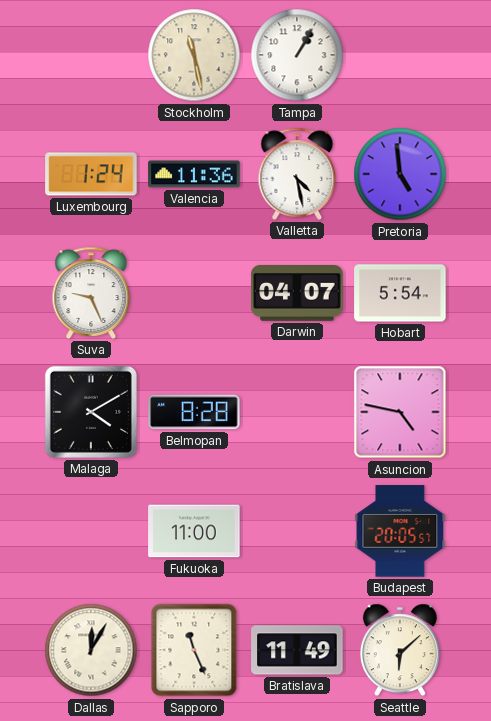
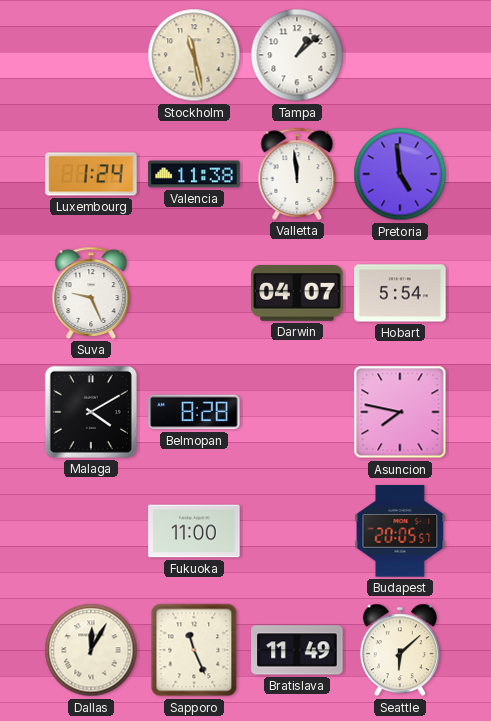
Tampa: 1:05 -> 1:08 (297, 55)
Valencia: 11:36 -> 11:38 (194, 174)
Valletta: 4:28 -> 11:59 (297, 174)
Asuncion: 4:47 -> 7:47 (400, 412)
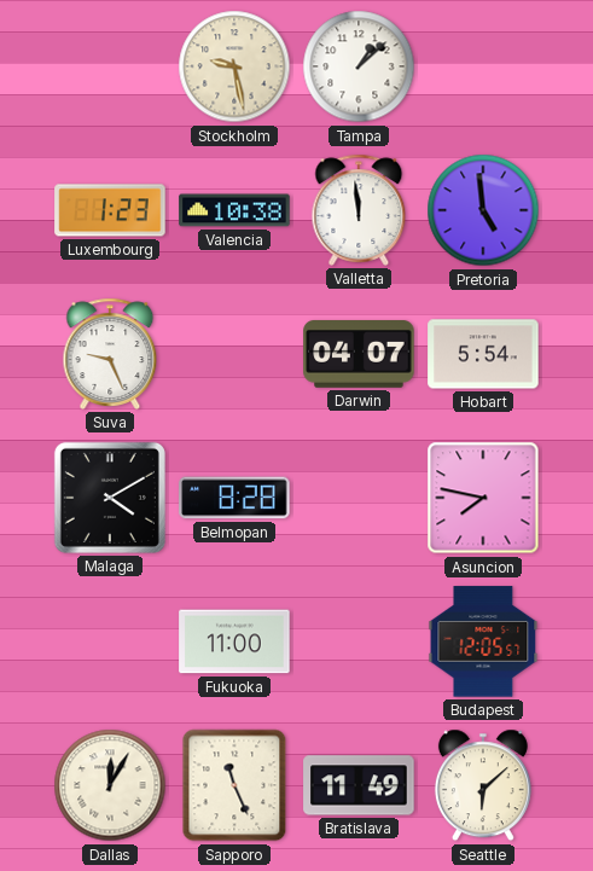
Stockholm: 11:28 -> 9:28 (234, 66)
Luxembourg: 1:24 -> 1:23 (110, 210)
Valencia: 11:38 -> 10:38 (234, 210)
Budapest: 20:05 -> 12:05 (483, 641)
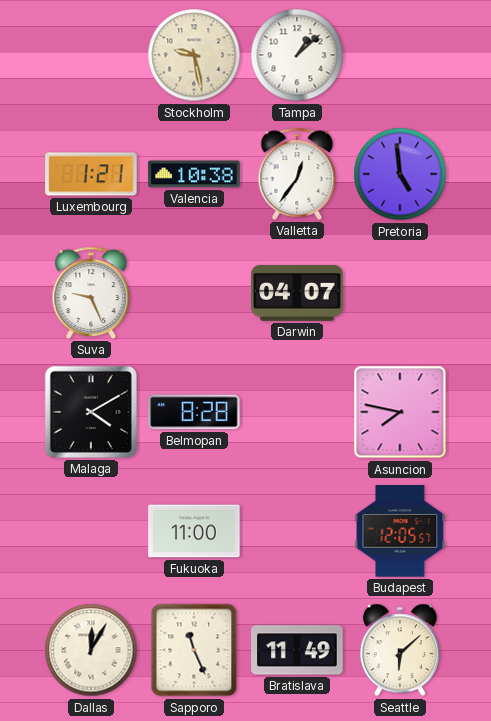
Luxembourg: 1:23 -> 1:21 (91, 174)
Valletta: 11:59 -> 12:36 (297, 174)
Hobart: 5:54 -> none (483, 354)
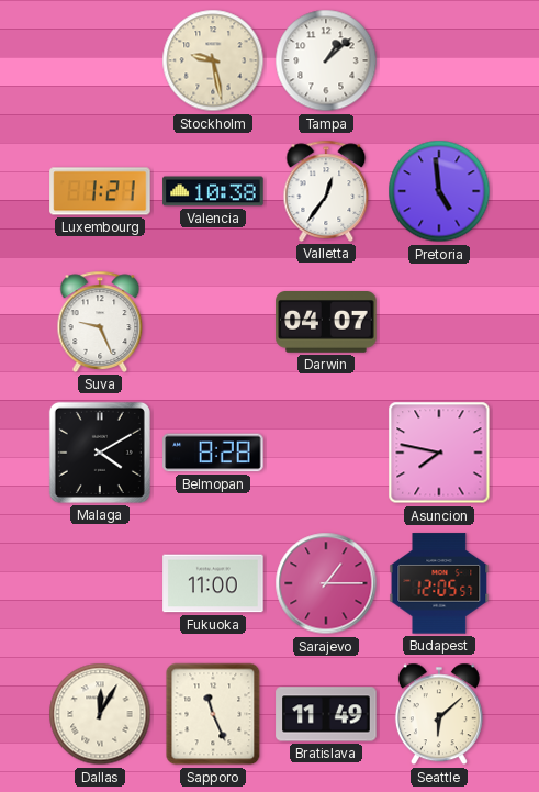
Sarajevo: none -> 1:15 (326, 583)
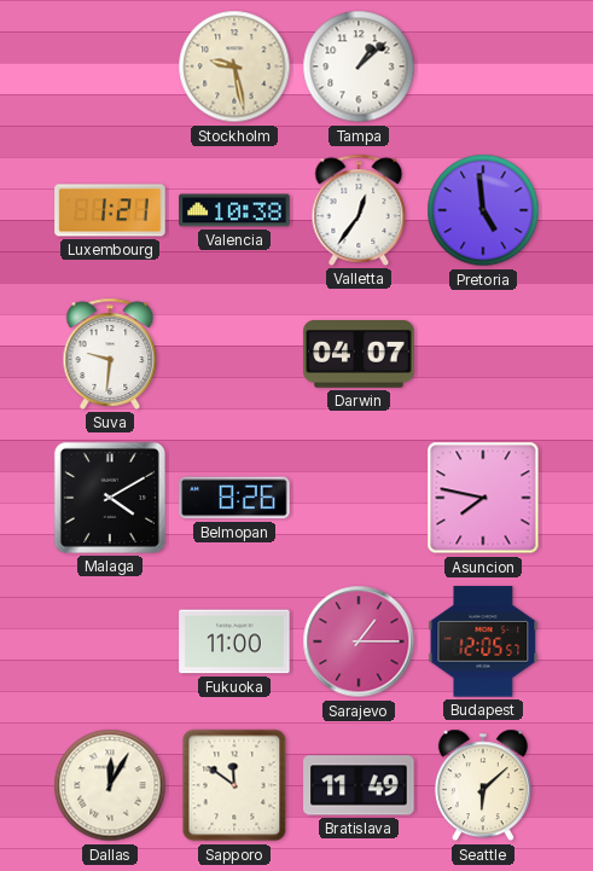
Suva: 9:26 -> 9:31 (110, 354)
Belmopan: 8:28 -> 8:26 (234, 498)
Sapporo: 11:26 -> 11:51 (234, 785)
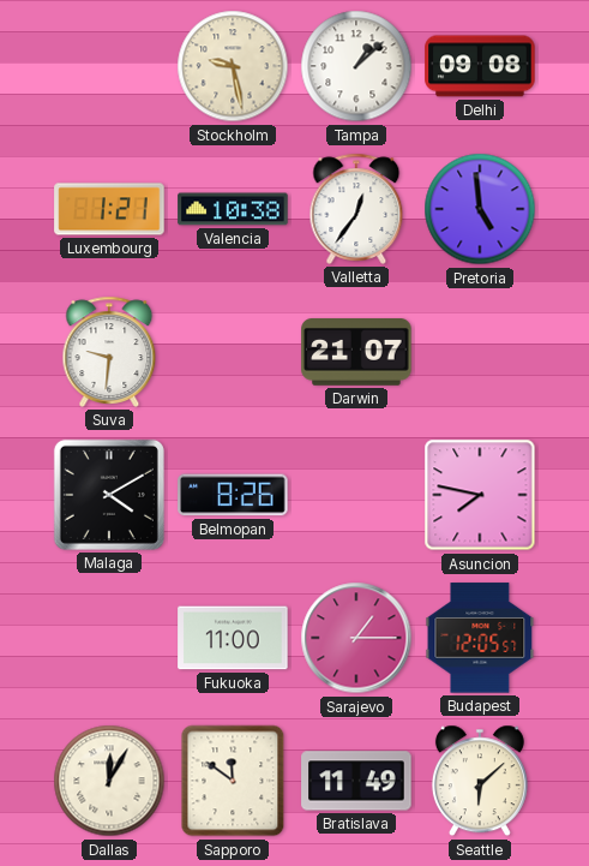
Delhi: none -> 09:08 (480, 66)
Darwin: 04:07 -> 21:07 (356, 353)
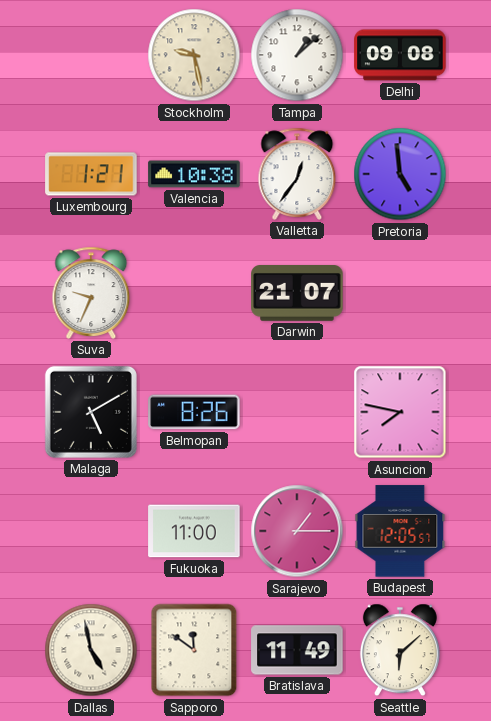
Suva: 9:31 -> 9:34 (91, 293)
Malaga: 4:10 -> 5:10 (91, 412)
Dallas: 12:05 -> 4:58 (91, 650)
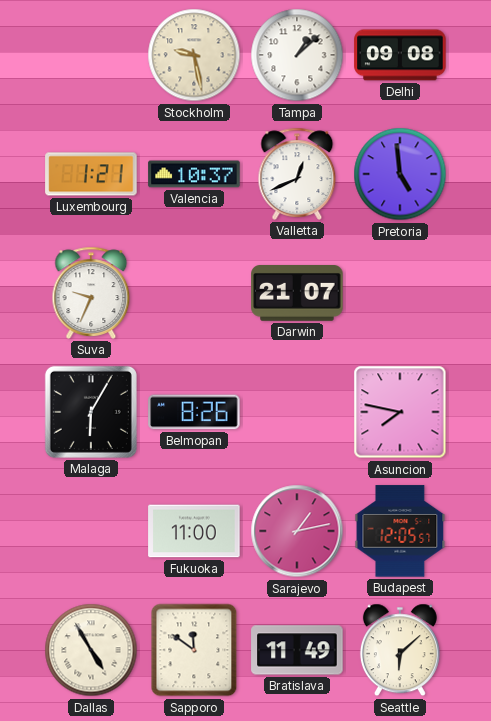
Valencia: 10:38 -> 10:37 (194, 174)
Valletta: 12:36 -> 12:41 (297, 174)
Malaga: 5:10 -> 6:05 (91, 412)
Sarajevo: 1:15 -> 1:13 (297, 531)
Dallas: 4:58 -> 4:55 (91, 650)
